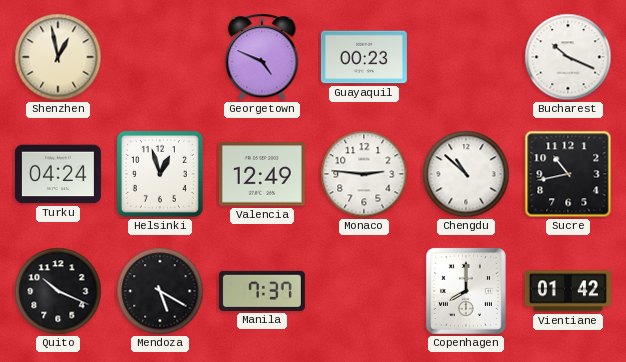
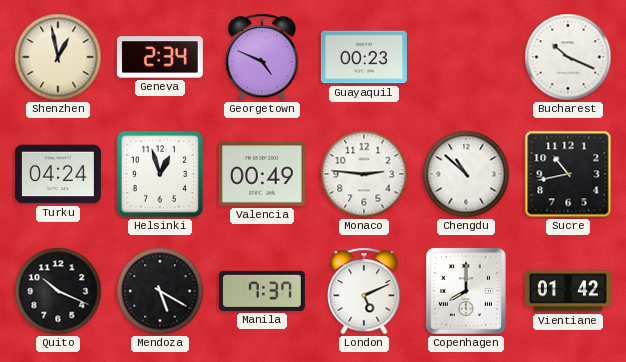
Geneva: none -> 2:34 (160, 57)
Valencia: 12:49 -> 00:49 (262, 174)
London: none -> 5:11 (364, 291)
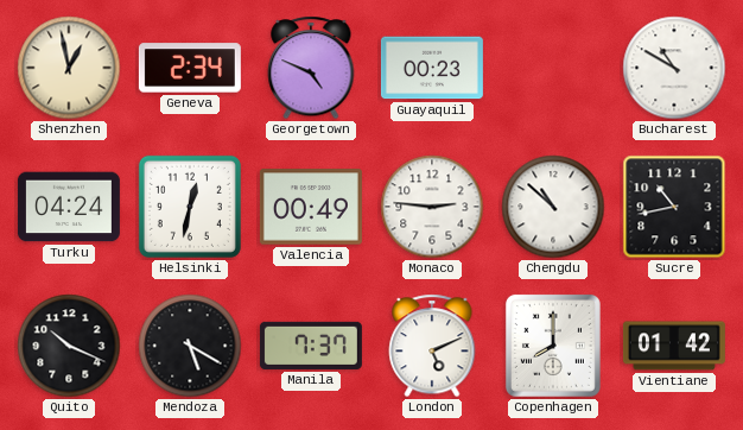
Bucharest: 10:19 -> 10:50 (674, 68)
Helsinki: 12:57 -> 12:32 (190, 207)
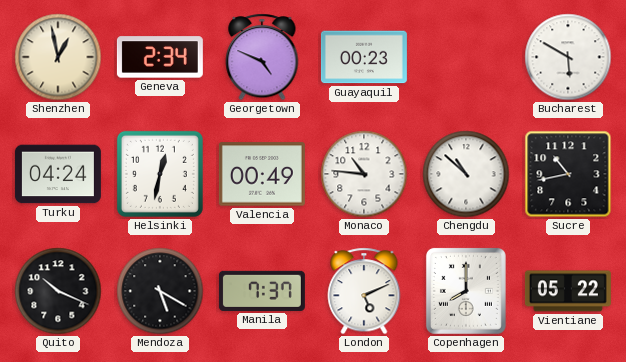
Bucharest: 10:50 -> 5:50 (568, 57)
Monaco: 2:46 -> 10:46 (364, 174)
Vientiane: 01:42 -> 05:22 (568, 291)
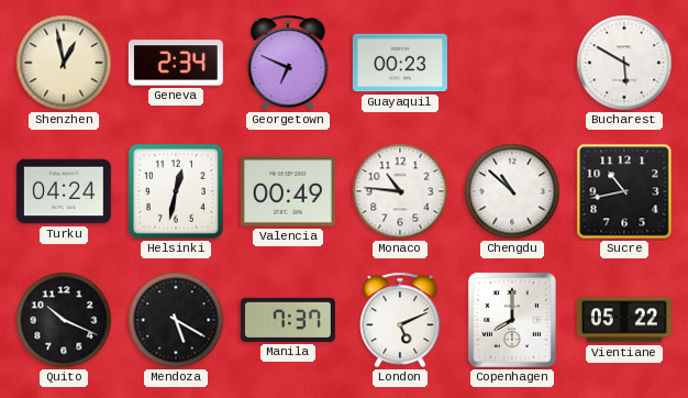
Georgetown: 4:49 -> 6:49 (288, 63)
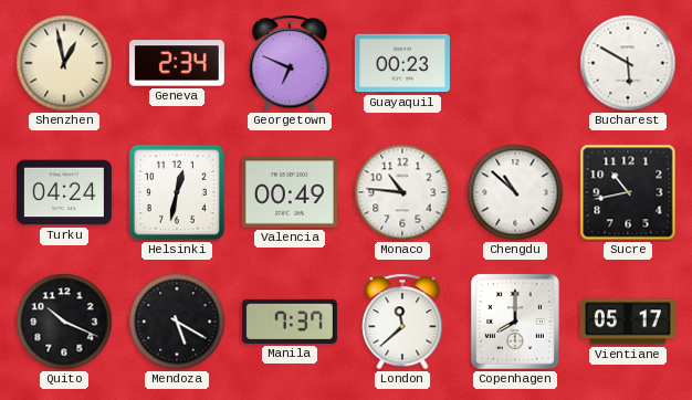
London: 5:11 -> 11:38 (402, 322)
Vientiane: 05:22 -> 05:17 (628, 322)
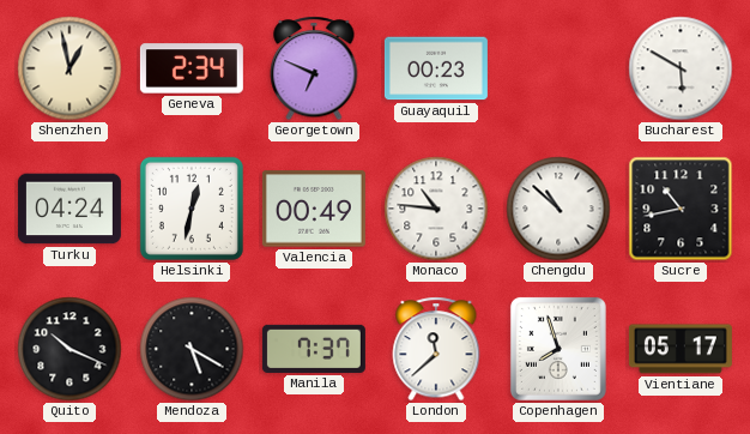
Copenhagen: 8:00 -> 7:57 (558, 349)
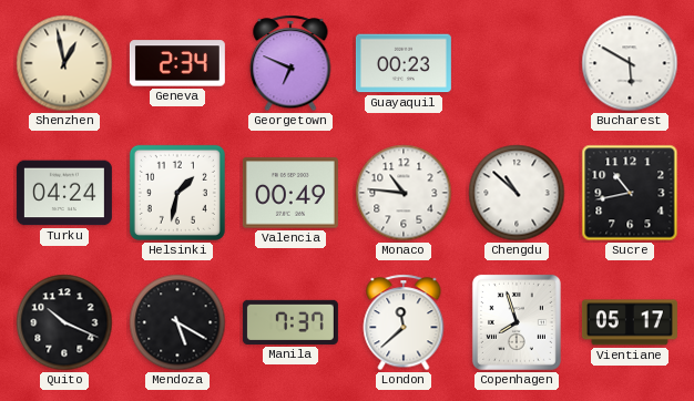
Helsinki: 12:32 -> 1:32 (177, 193)
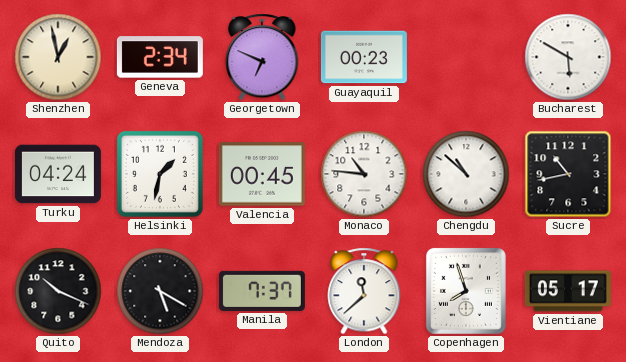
Valencia: 00:49 -> 00:45 (262, 174)
